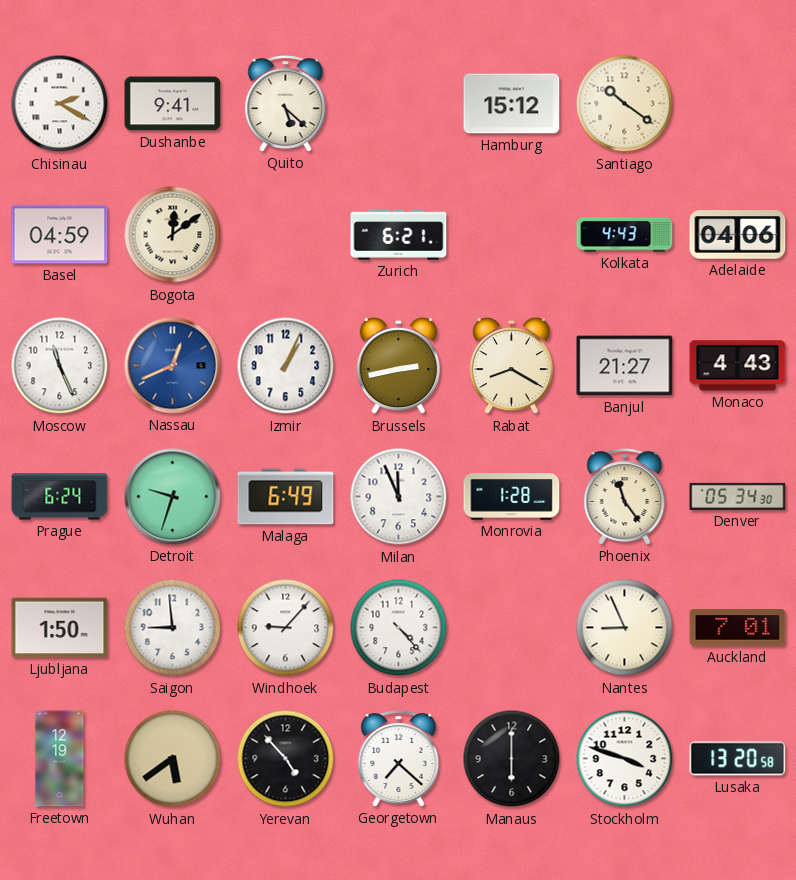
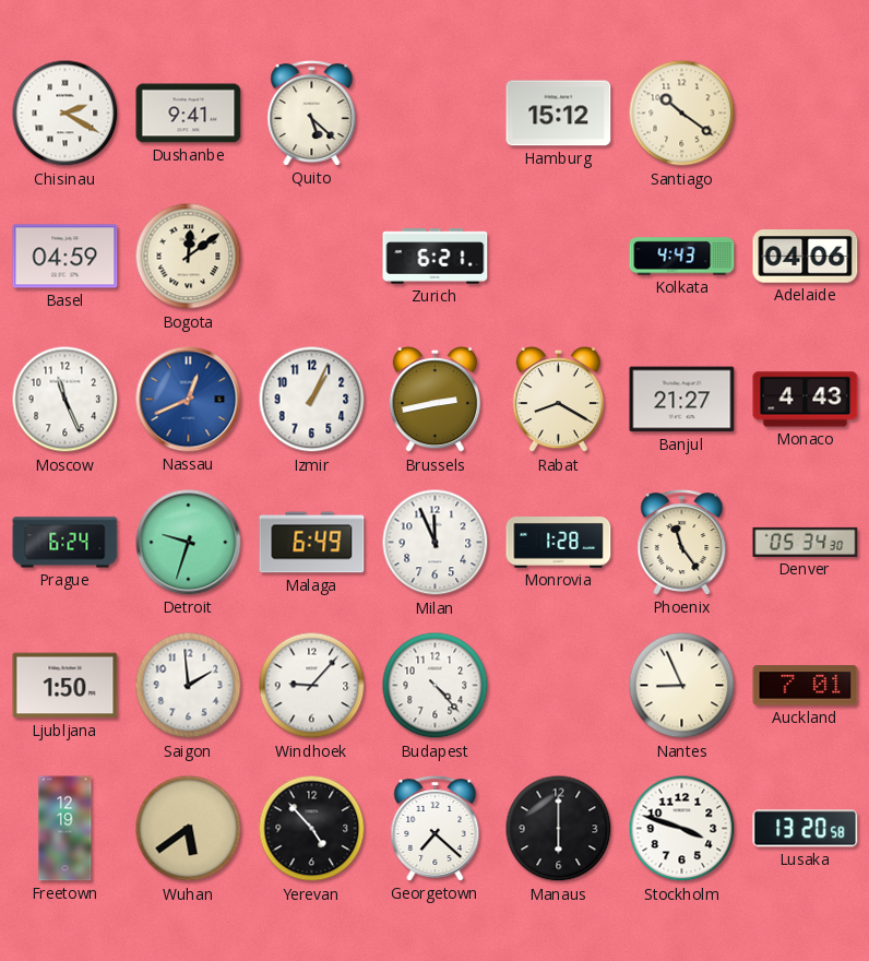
Saigon: 8:59 -> 1:59 (189, 686)
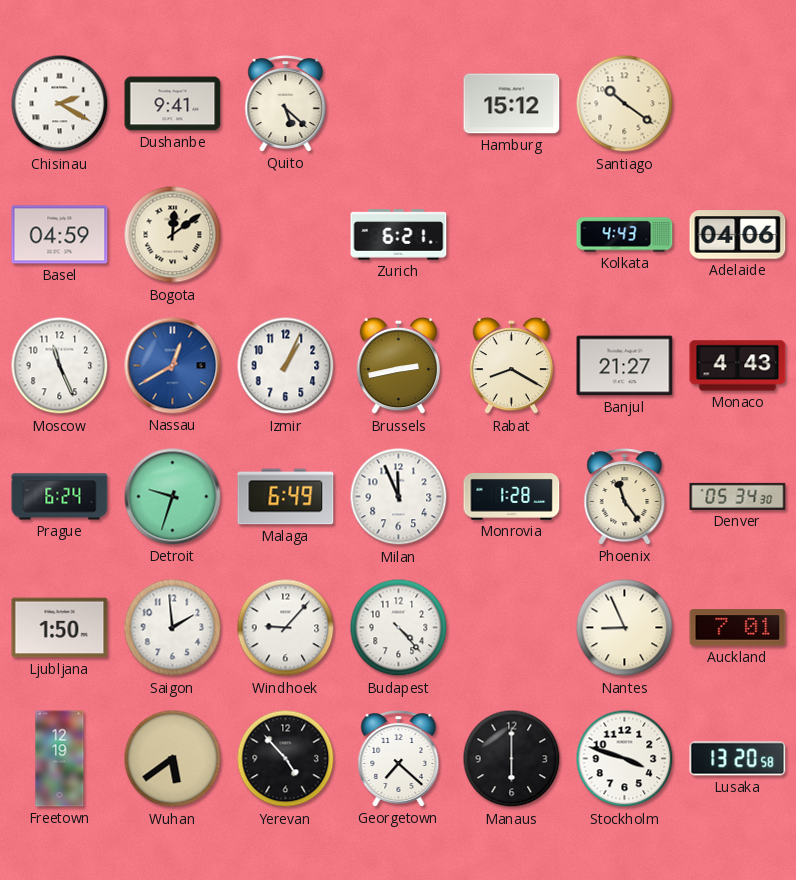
Nassau: 12:41 -> 12:40 (173, 366)
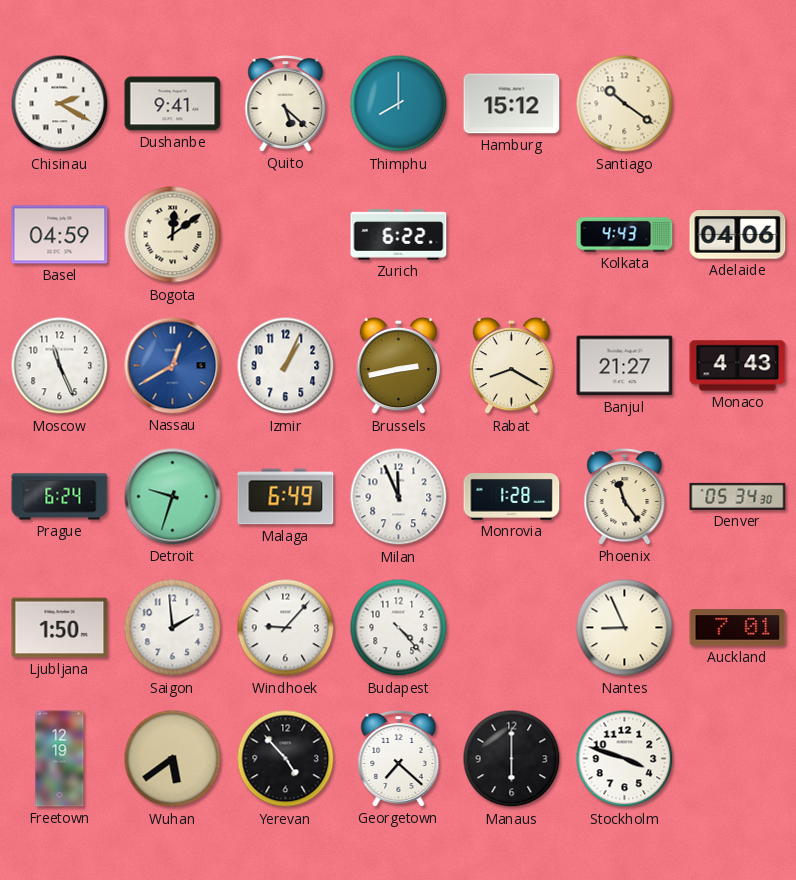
Thimphu: none -> 8:00 (399, 104)
Zurich: 6:21 -> 6:22 (399, 235)
Lusaka: 13:20 -> none (738, 759)
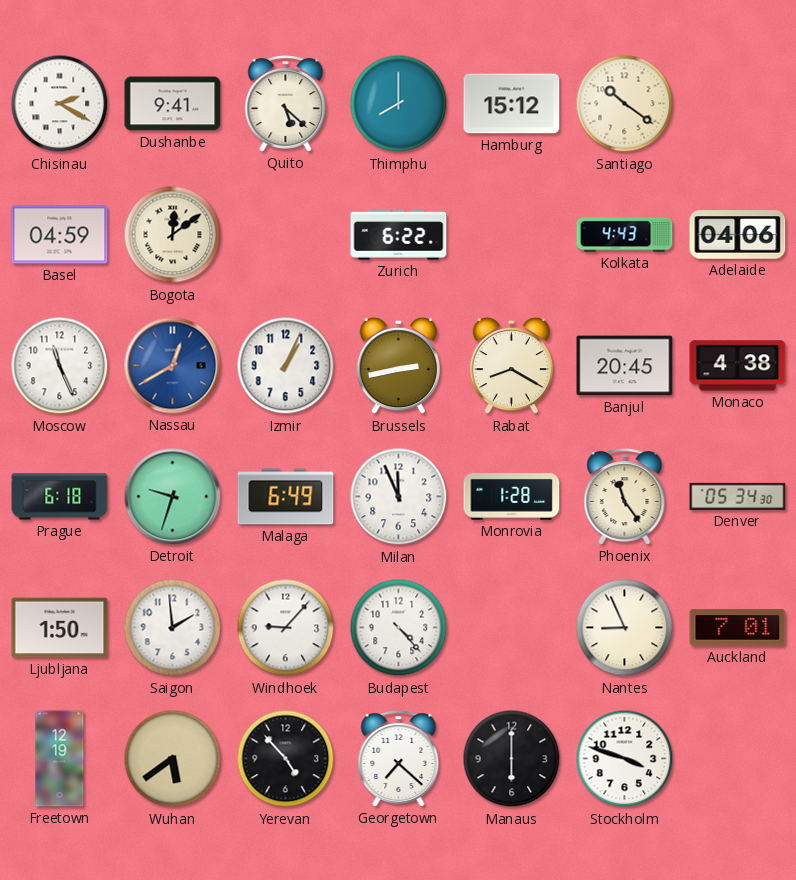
Banjul: 21:27 -> 20:45 (625, 366)
Monaco: 4:43 -> 4:38 (738, 366)
Prague: 6:24 -> 6:18 (60, 497)
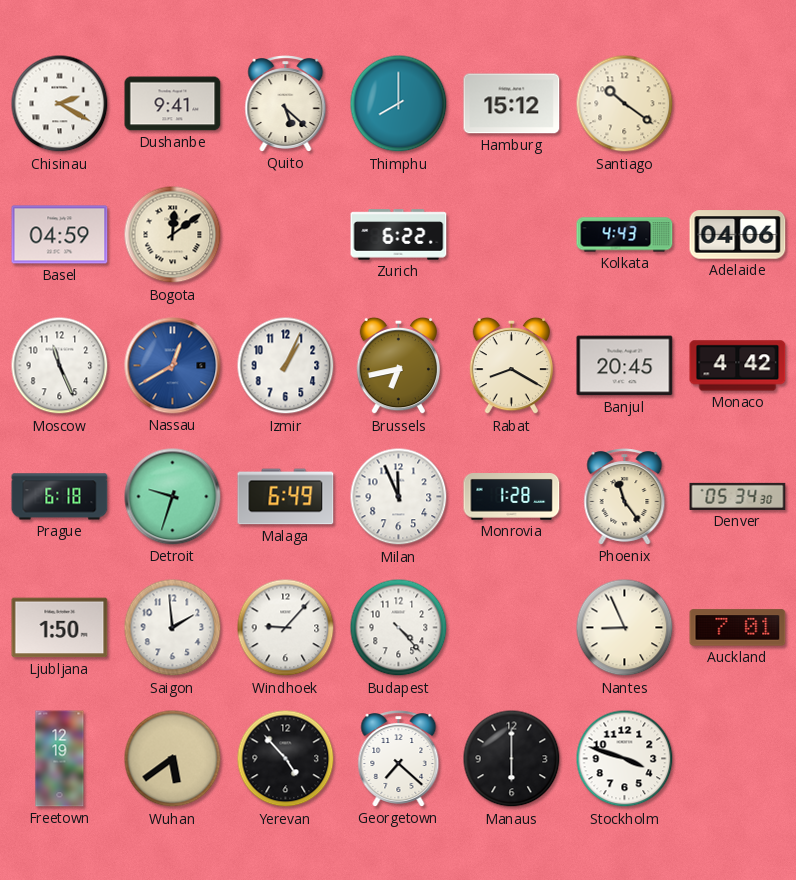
Brussels: 2:43 -> 6:43 (398, 366)
Monaco: 4:38 -> 4:42 (738, 366)
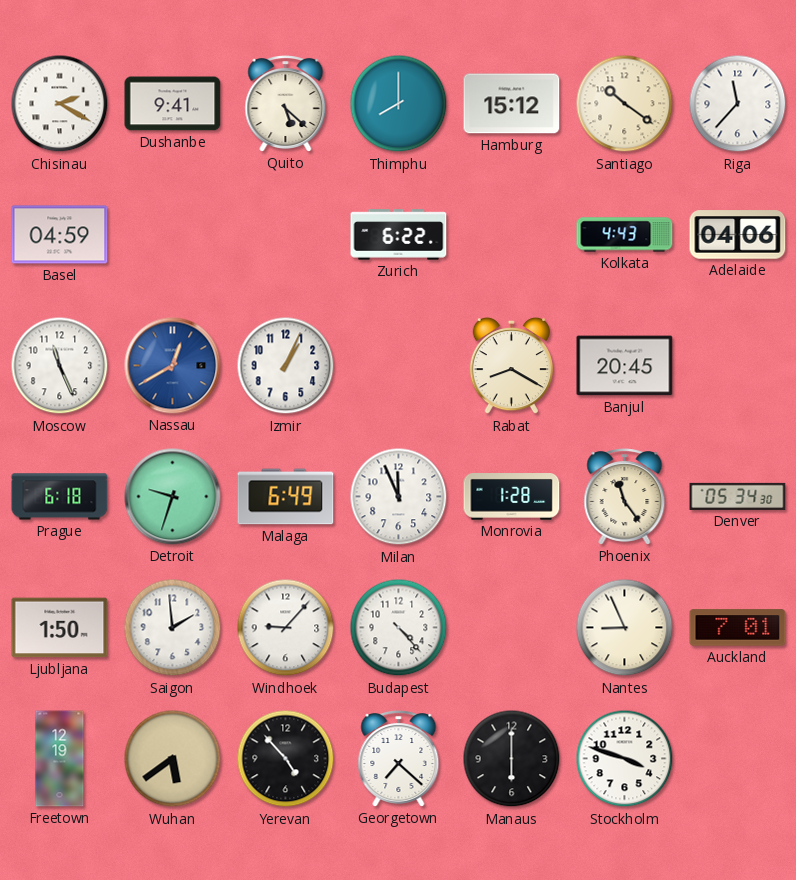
Riga: none -> 11:37 (738, 104)
Bogota: 12:09 -> none (173, 235)
Brussels: 6:43 -> none (398, 366)
Monaco: 4:42 -> none (738, 366)
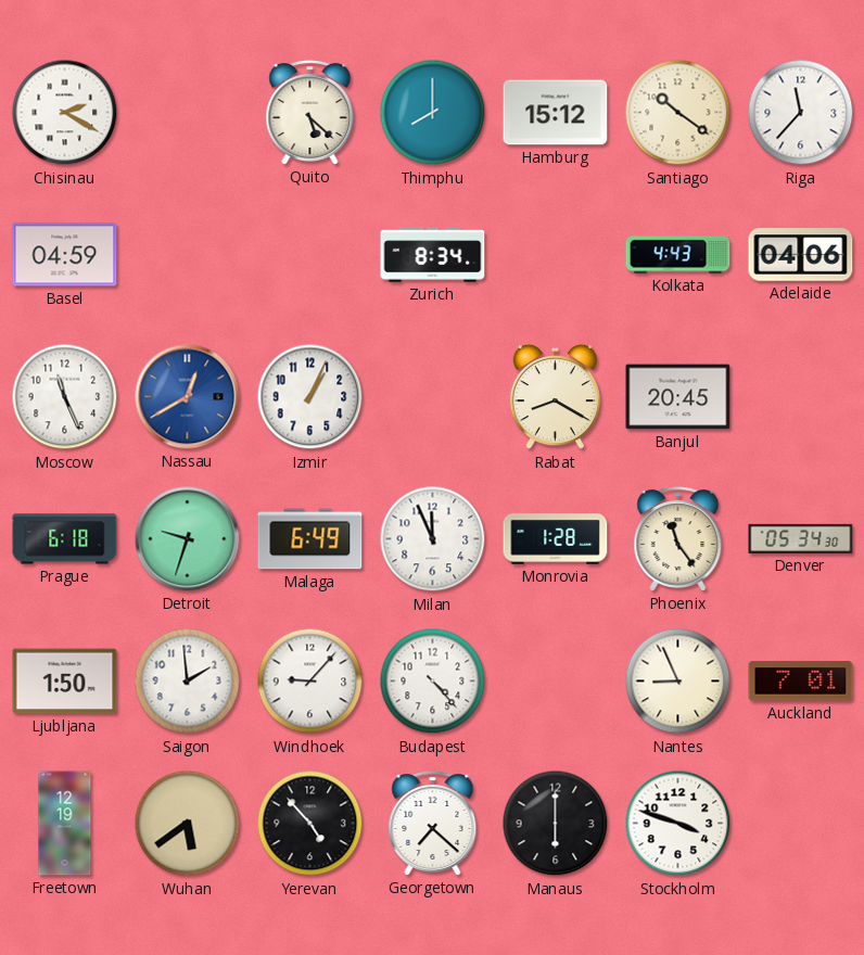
Dushanbe: 9:41 -> none (173, 104)
Zurich: 6:22 -> 8:34 (433, 255)
